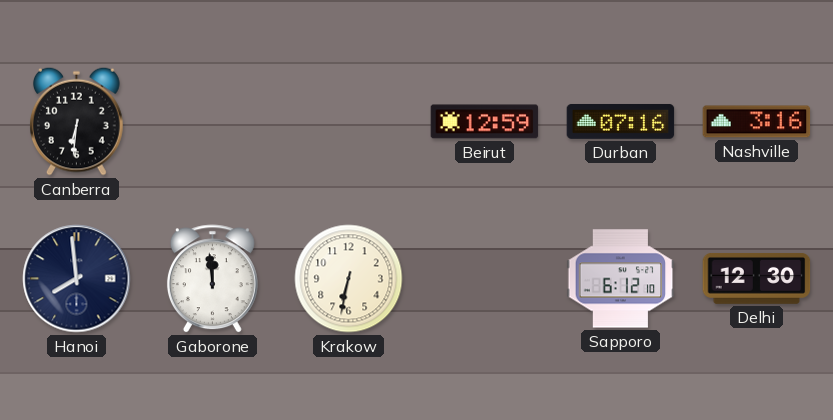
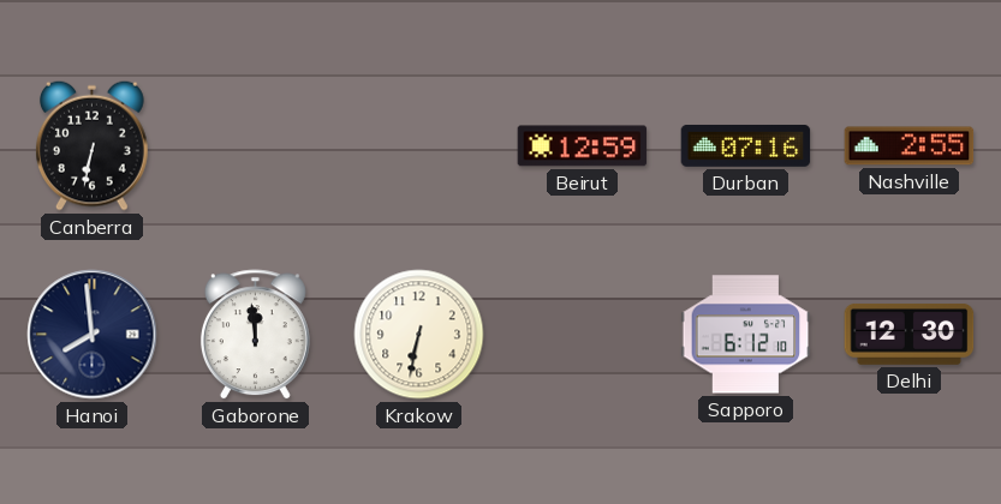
Canberra: 6:31 -> 6:32 (93, 145)
Nashville: 3:16 -> 2:55 (910, 146)
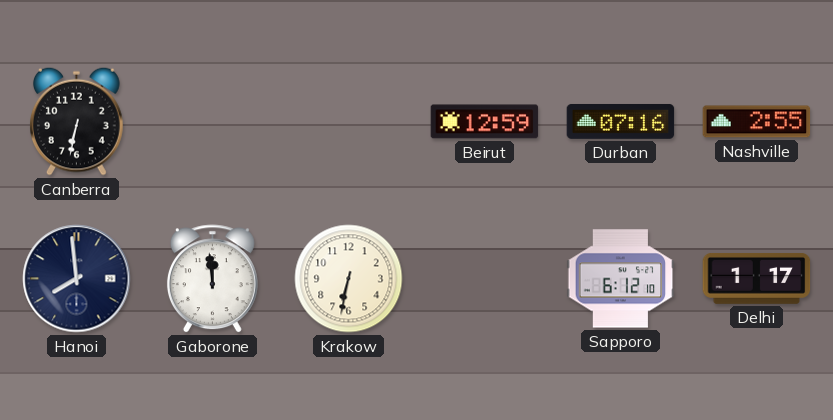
Delhi: 12:30 -> 1:17 (757, 278)
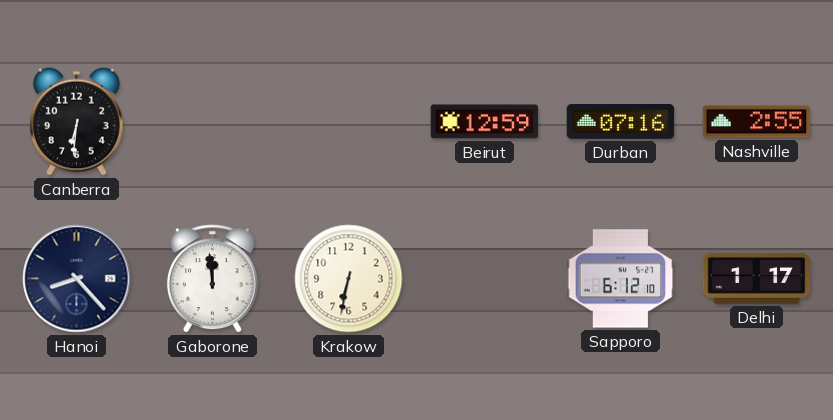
Canberra: 6:32 -> 6:31 (77, 121)
Hanoi: 7:59 -> 8:23 (77, 279)
